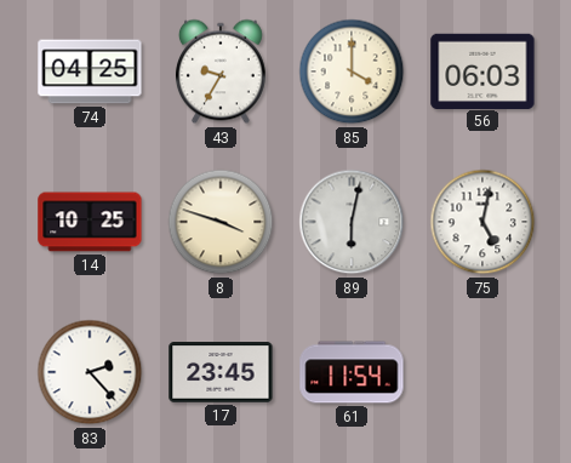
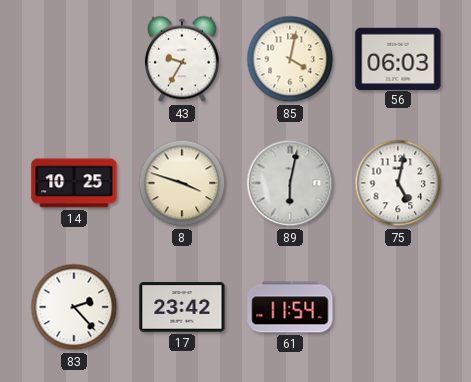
74: 04:25 -> none (90, 72)
85: 4:00 -> 4:02 (290, 59)
17: 23:45 -> 23:42 (182, 307)
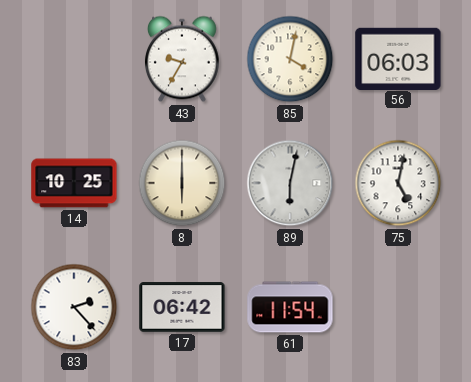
8: 3:48 -> 6:00 (182, 183)
17: 23:42 -> 06:42 (182, 307)
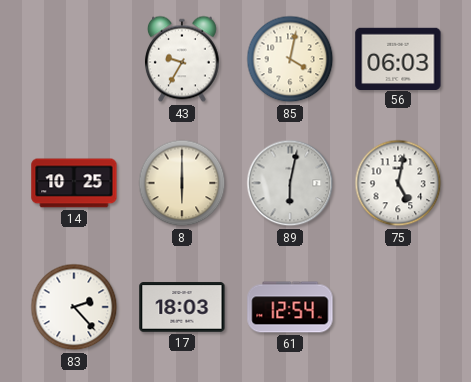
17: 06:42 -> 18:03 (182, 307)
61: 11:54 -> 12:54 (290, 307)
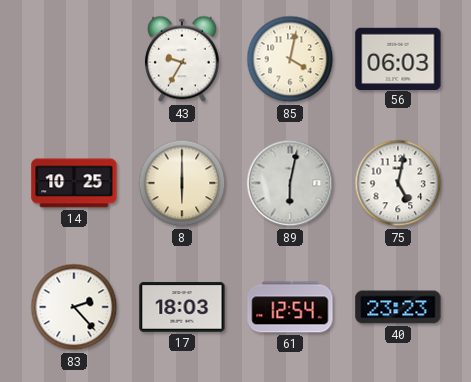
40: none -> 23:23 (398, 307)
